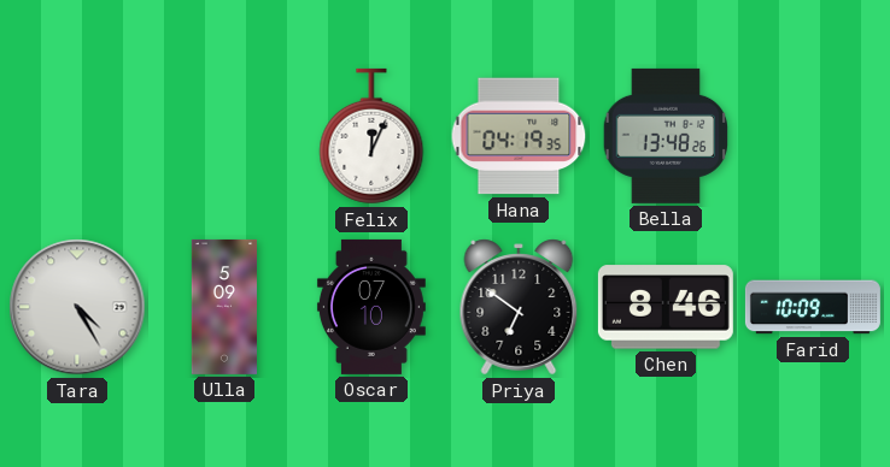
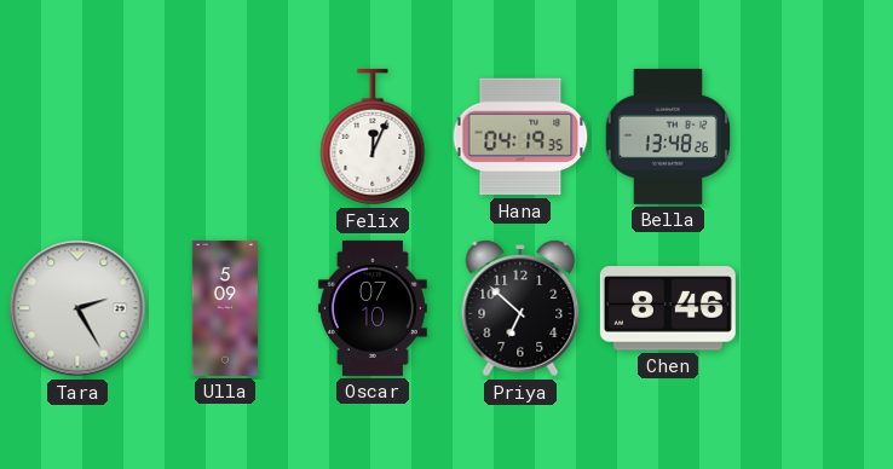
Tara: 4:25 -> 2:25 (77, 308)
Priya: 6:51 -> 6:52 (520, 308)
Farid: 10:09 -> none (813, 307)
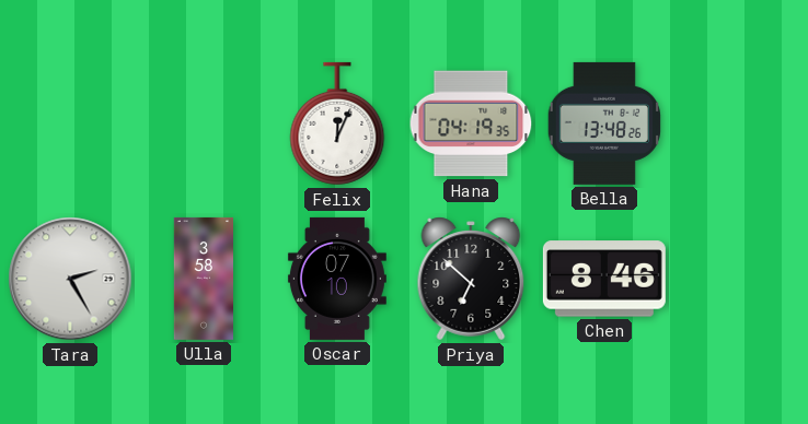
Ulla: 5:09 -> 3:58 (203, 279)
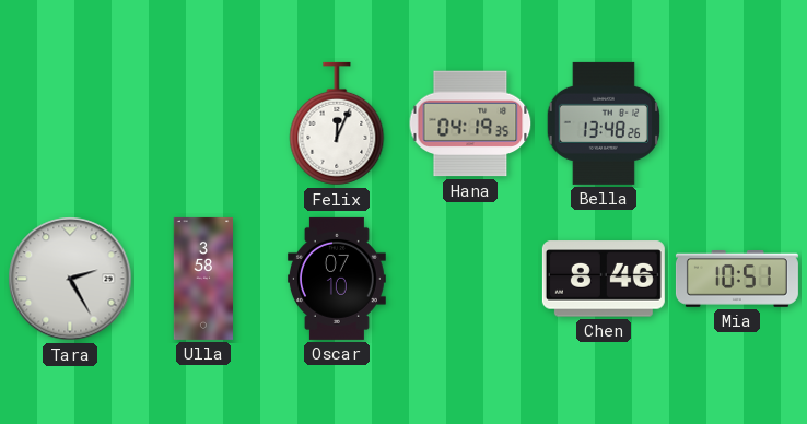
Priya: 6:52 -> none (471, 279)
Mia: none -> 10:51 (737, 280)
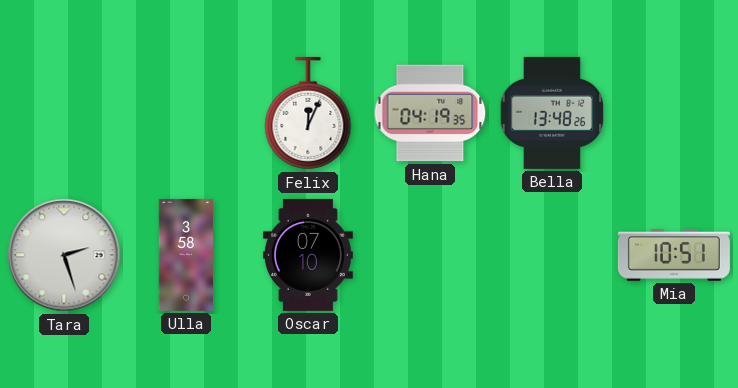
Tara: 2:25 -> 2:27 (64, 255)
Chen: 8:46 -> none (604, 279)
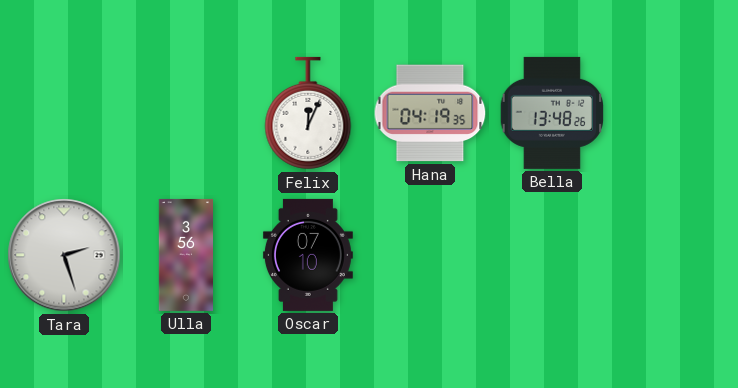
Ulla: 3:58 -> 3:56 (185, 255)
Mia: 10:51 -> none (674, 256)
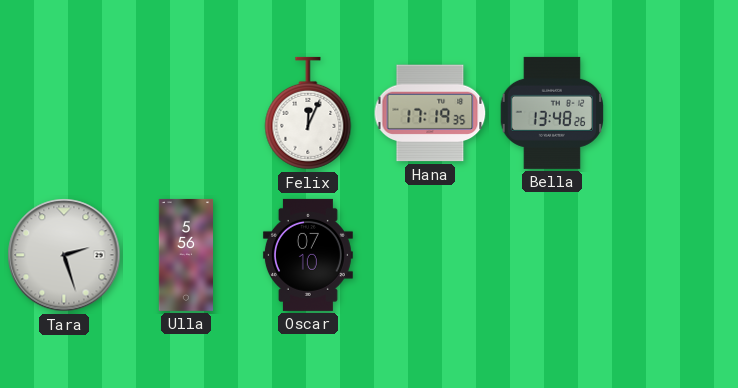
Hana: 04:19 -> 17:19 (430, 113)
Ulla: 3:56 -> 5:56 (185, 255)
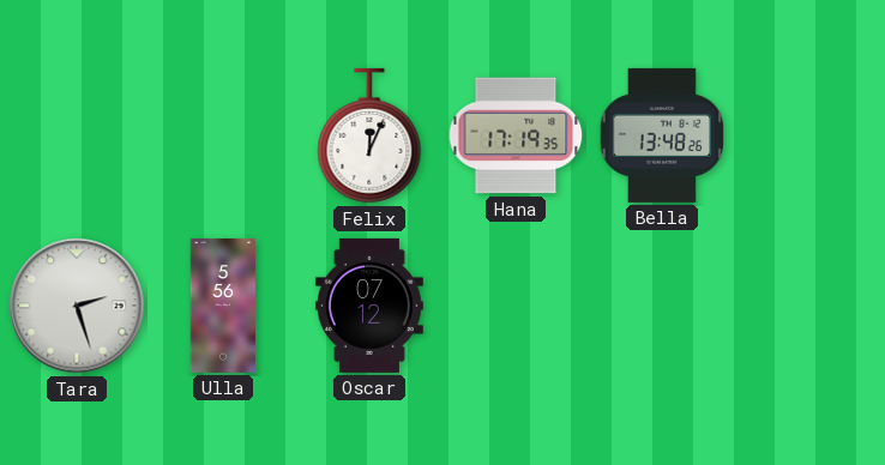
Oscar: 07:10 -> 07:12 (369, 306)
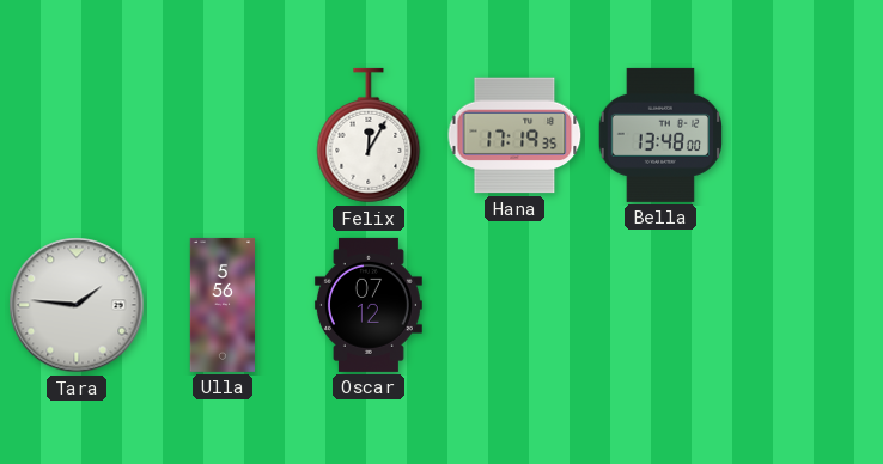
Felix: 12:04 -> 12:05 (369, 135)
Bella: 13:48:26 -> 13:48:00 (659, 135)
Tara: 2:27 -> 1:46 (77, 305)
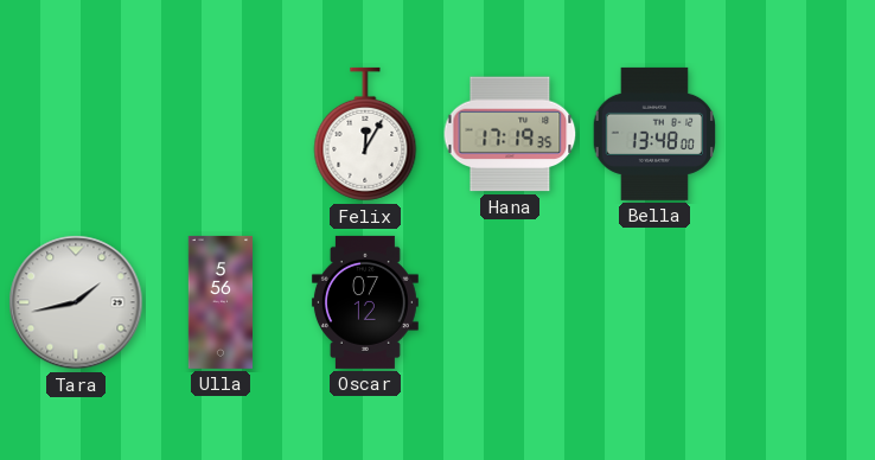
Tara: 1:46 -> 1:43 (76, 302)
